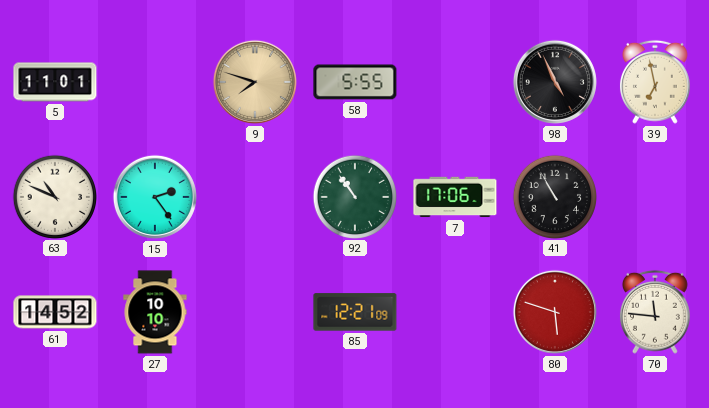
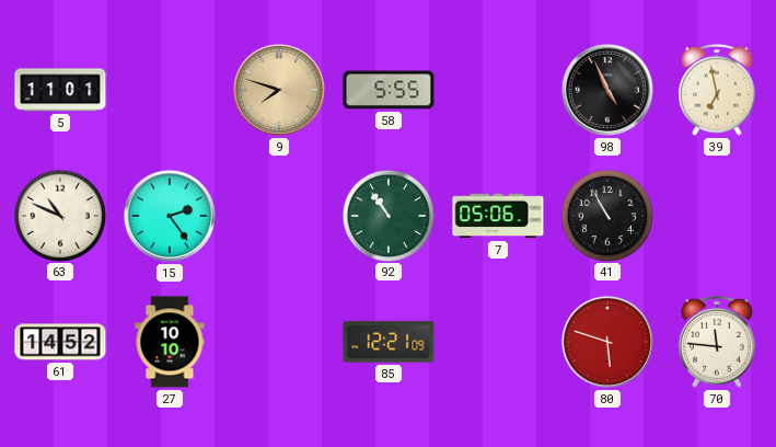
7: 17:06 -> 05:06 (498, 216)
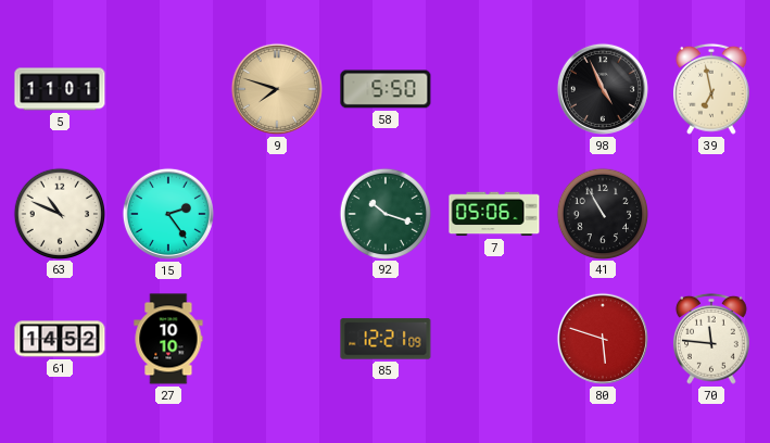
58: 5:55 -> 5:50 (386, 89)
92: 10:54 -> 10:18 (384, 213)
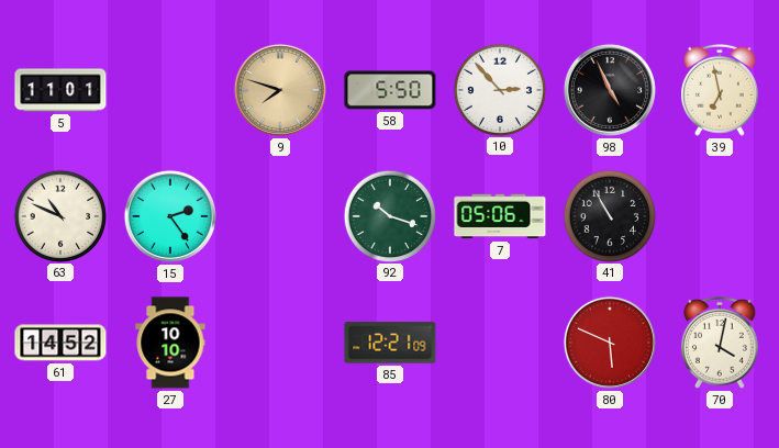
10: none -> 2:53 (499, 89)
80: 5:48 -> 5:49 (610, 343)
70: 11:46 -> 4:02 (720, 343)
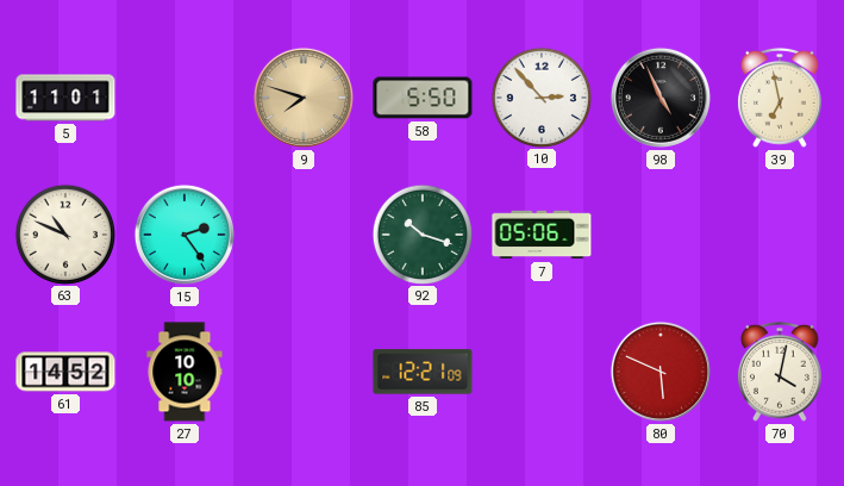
41: 10:55 -> none (609, 215)
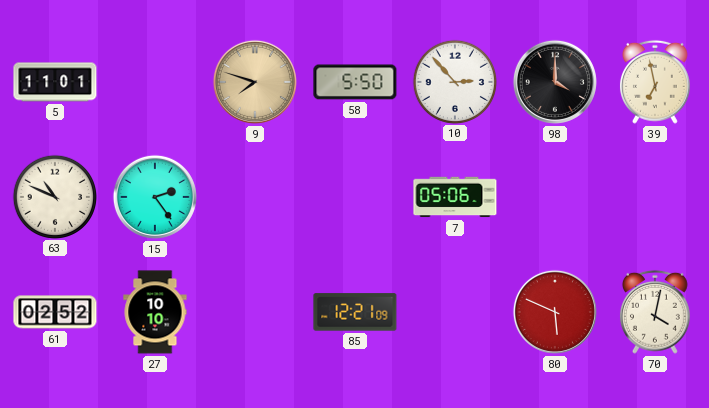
98: 4:56 -> 4:00 (555, 82)
92: 10:18 -> none (421, 233)
61: 14:52 -> 02:52 (55, 312)
